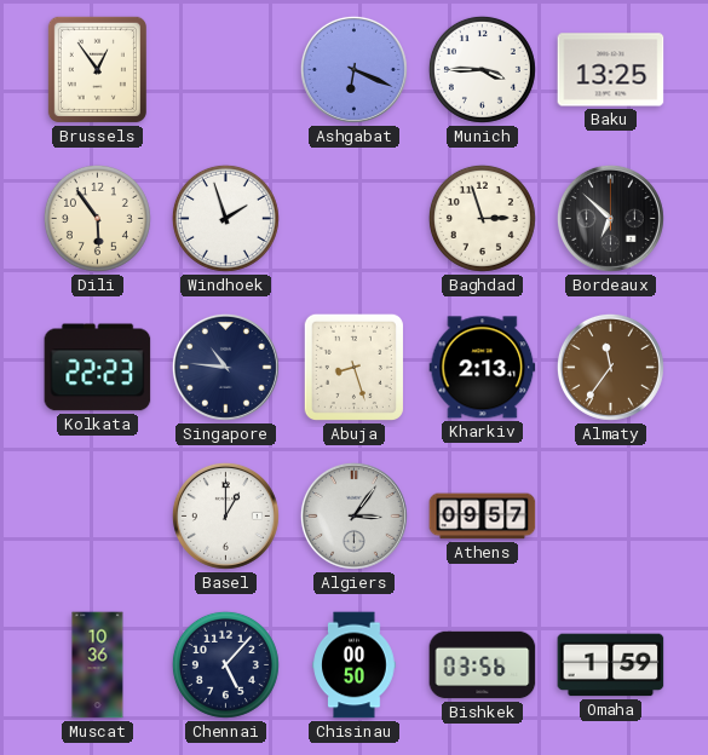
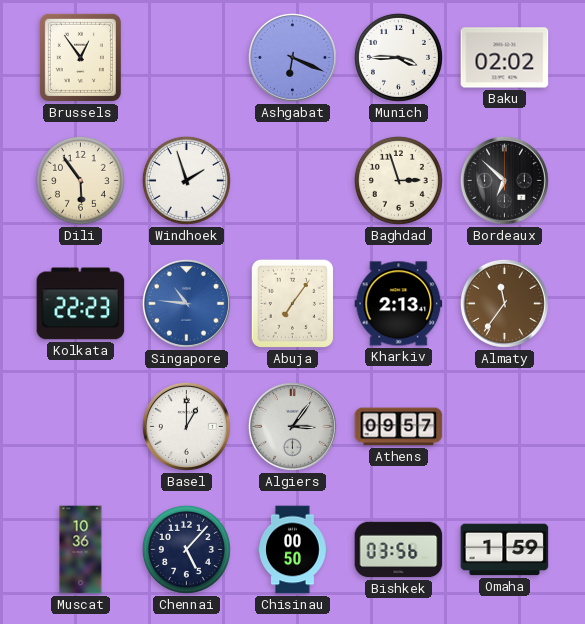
Baku: 13:25 -> 02:02 (505, 58)
Singapore dial: navy -> blue (186, 303)
Abuja: 8:27 -> 7:06 (292, 303)
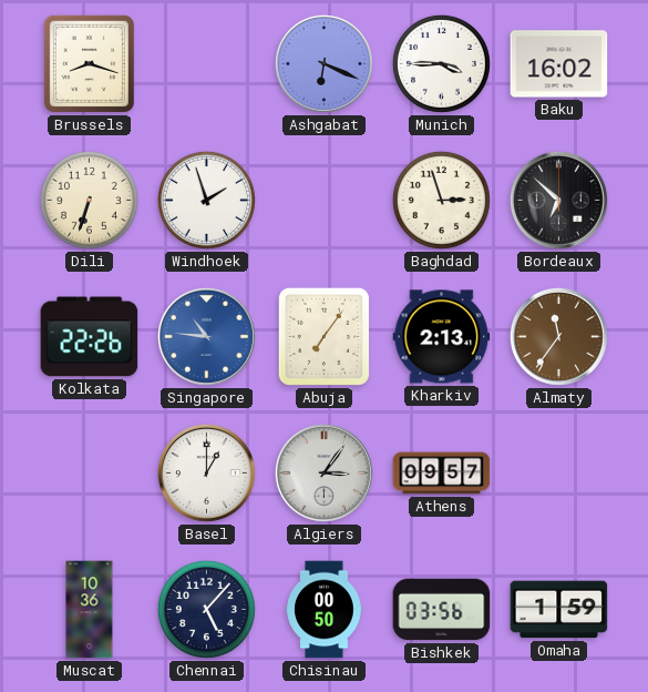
Brussels: 12:54 -> 8:18 (89, 63)
Baku: 02:02 -> 16:02 (559, 64)
Dili: 5:54 -> 6:33 (89, 200)
Kolkata: 22:23 -> 22:26 (90, 337)
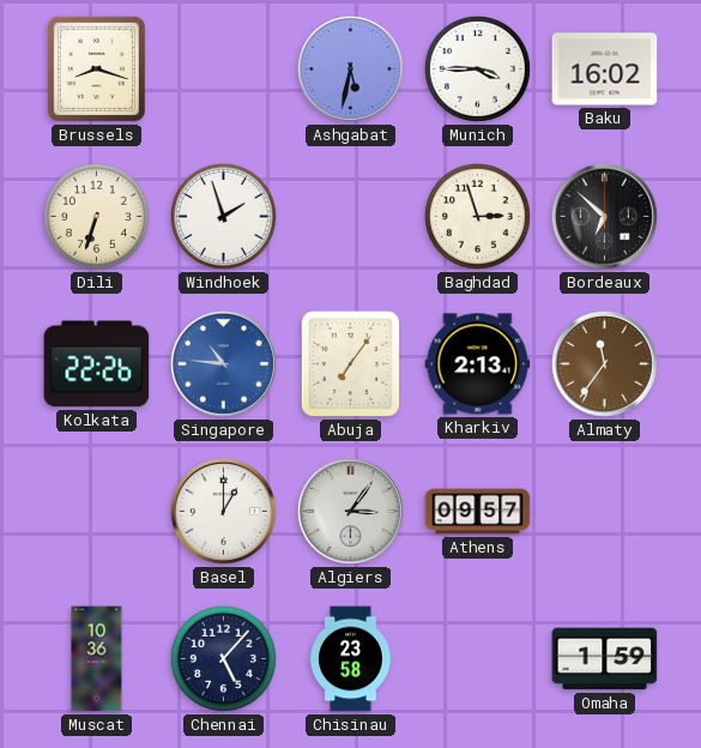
Ashgabat: 6:19 -> 5:32 (350, 68)
Chisinau: 00:50 -> 23:58 (351, 659)
Bishkek: 03:56 -> none (442, 610)
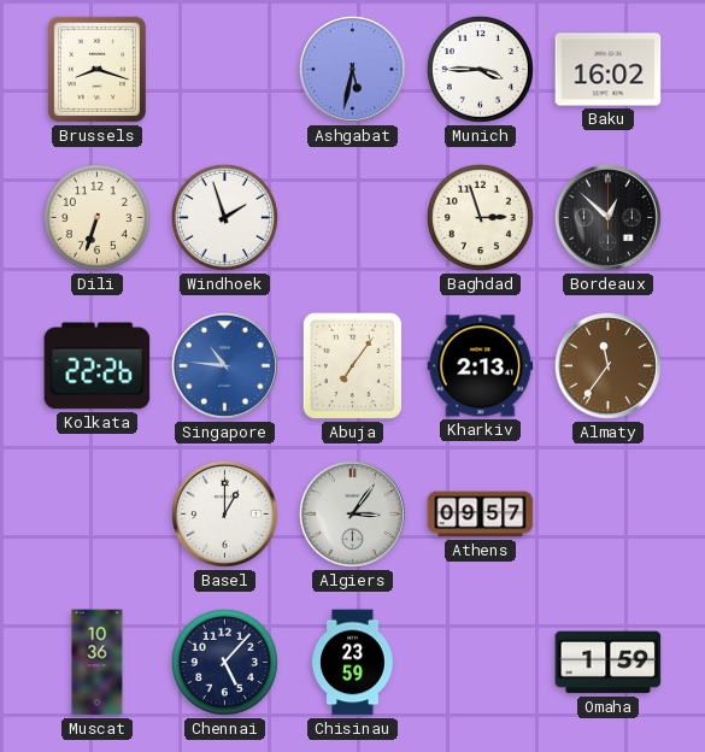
Bordeaux: 6:52 -> 12:52 (607, 217)
Chisinau: 23:58 -> 23:59 (353, 663)
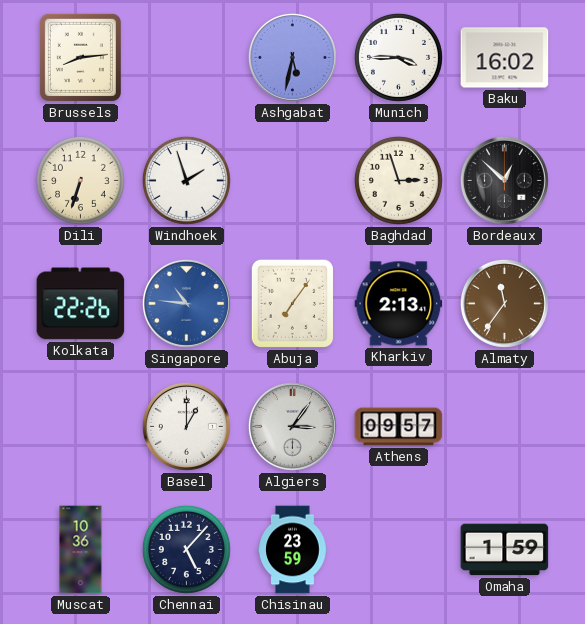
Brussels: 8:18 -> 8:14 (80, 57)
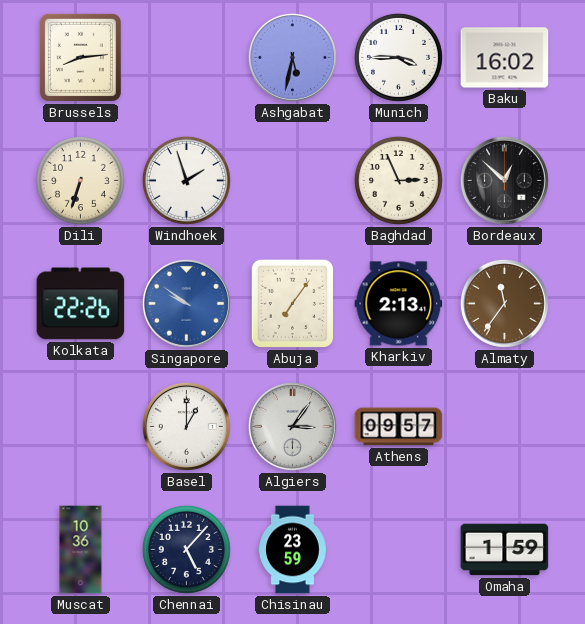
Baghdad: 2:57 -> 2:56 (398, 180)
Singapore: 10:46 -> 9:51 (186, 303)
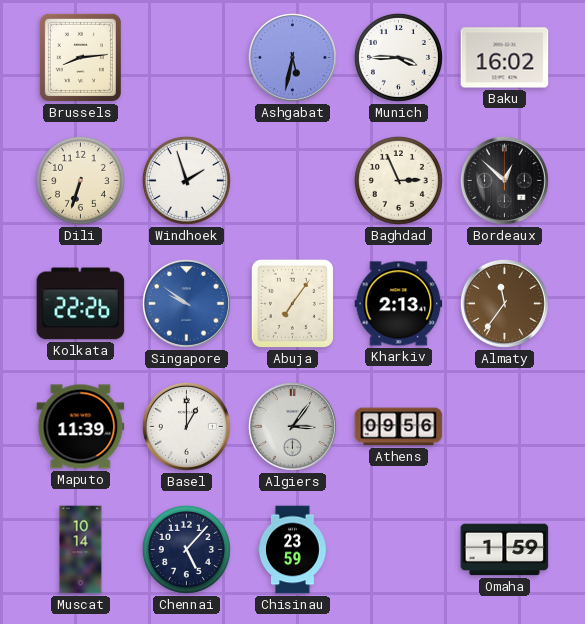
Maputo: none -> 11:39 (81, 427)
Athens: 09:57 -> 09:56 (399, 427)
Muscat: 10:36 -> 10:14 (81, 550)
